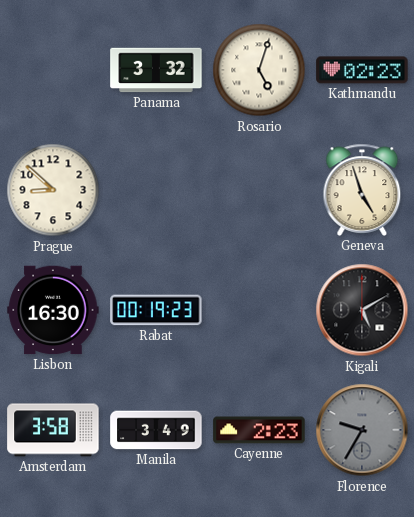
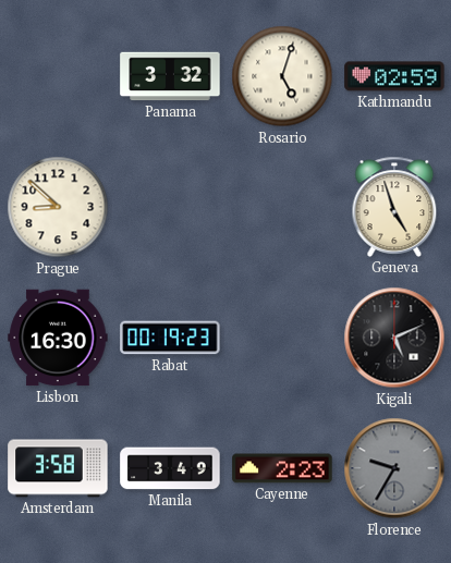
Kathmandu: 02:23 -> 02:59 (394, 76)
Kigali: 5:10 -> 5:11 (394, 338)
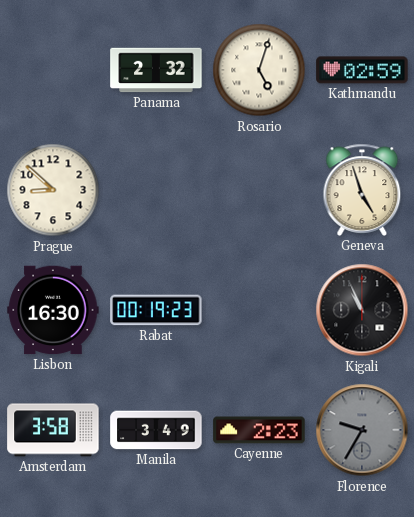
Panama: 3:32 -> 2:32 (156, 70)
Kigali: 5:11 -> 10:56 (362, 310)
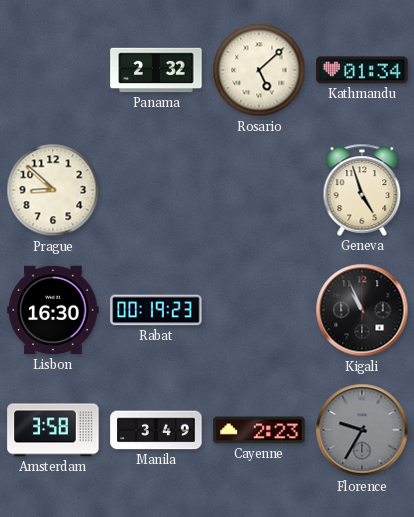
Rosario: 5:03 -> 5:08 (259, 70)
Kathmandu: 02:59 -> 01:34 (362, 70)
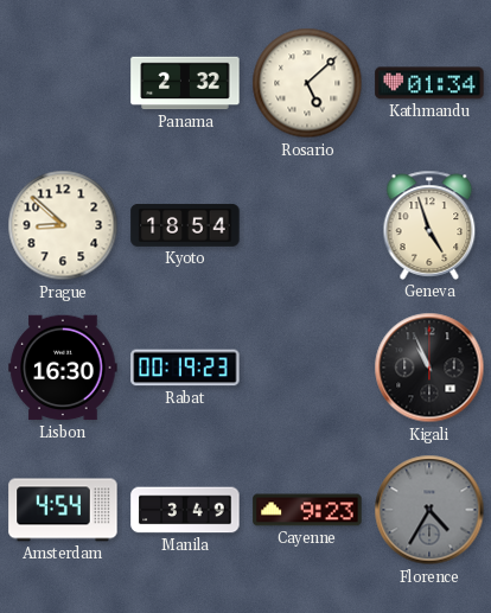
Kyoto: none -> 18:54 (185, 225)
Amsterdam: 3:58 -> 4:54 (63, 510)
Cayenne: 2:23 -> 9:23 (307, 510)
Florence: 9:35 -> 4:35 (429, 510)
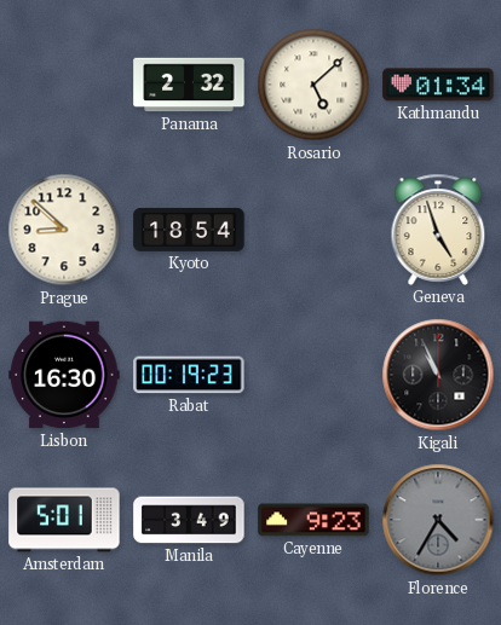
Amsterdam: 4:54 -> 5:01 (64, 520)
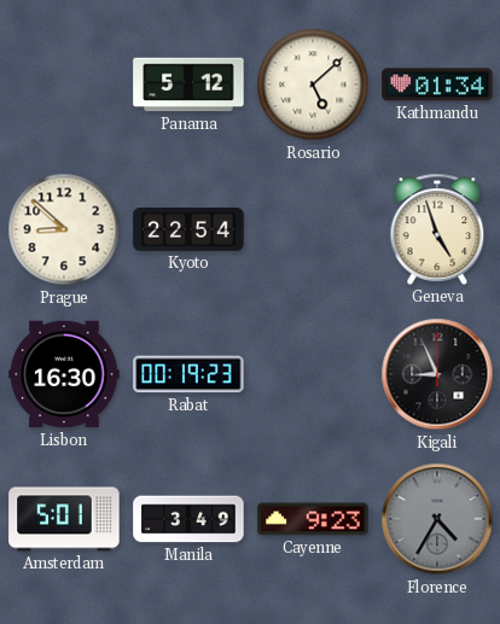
Panama: 2:32 -> 5:12 (188, 84)
Kyoto: 18:54 -> 22:54 (188, 229)
Kigali: 10:56 -> 8:56 (437, 374)
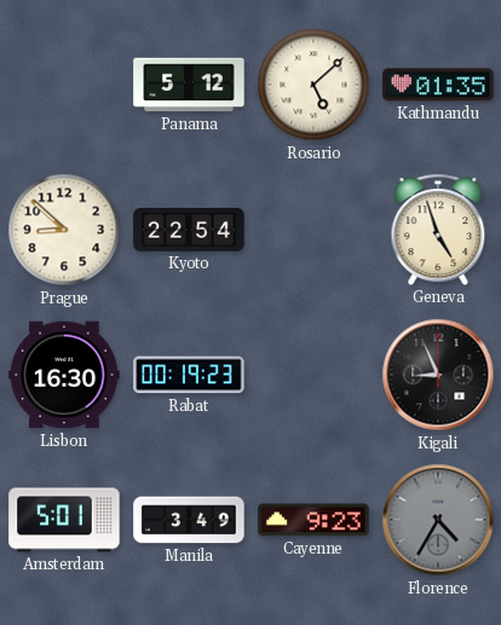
Kathmandu: 01:34 -> 01:35 (438, 85)
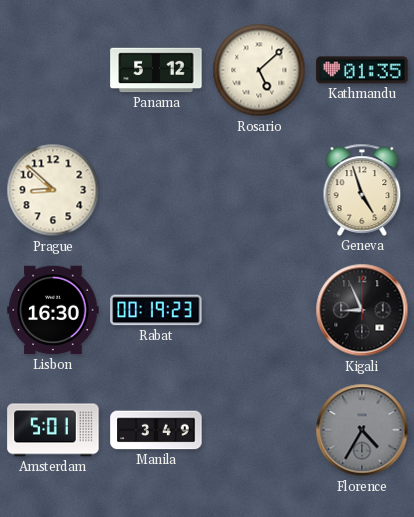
Kyoto: 22:54 -> none (189, 230)
Cayenne: 9:23 -> none (313, 520)
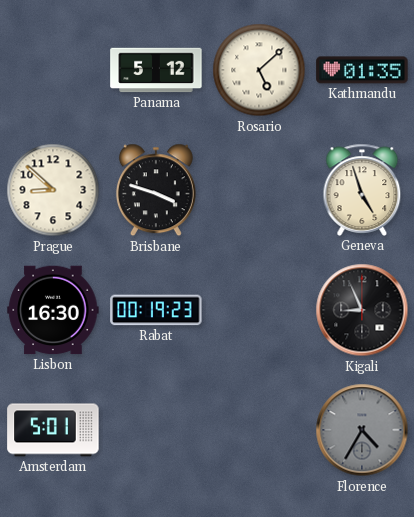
Brisbane: none -> 3:48 (156, 190)
Manila: 3:49 -> none (156, 430)
